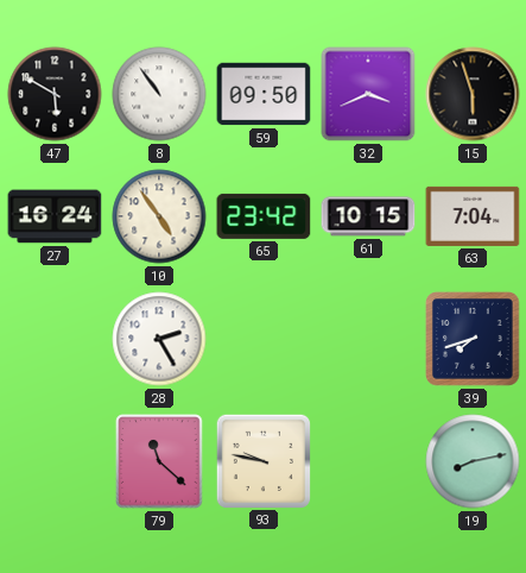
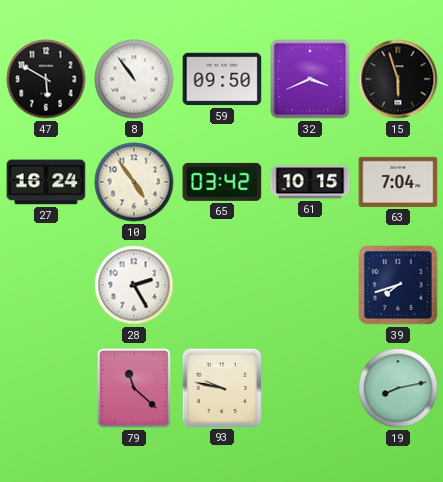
65: 23:42 -> 03:42 (222, 182)
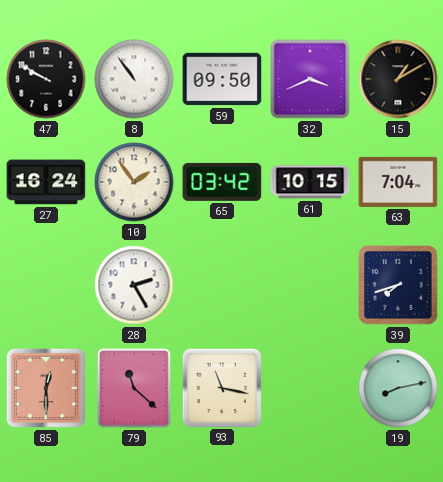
47: 5:50 -> 9:50 (46, 79)
15: 5:57 -> 1:10 (398, 79)
10: 4:54 -> 1:54 (134, 182)
85: none -> 12:30 (46, 388)
93: 9:47 -> 11:17 (221, 387)
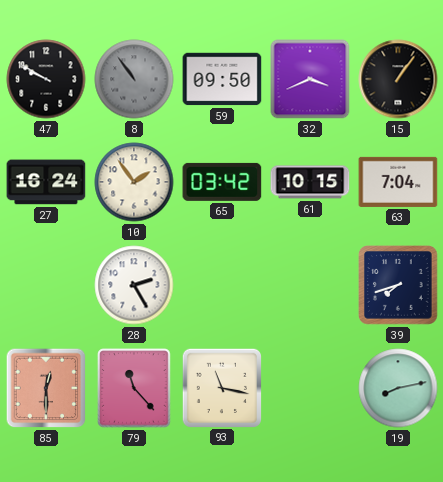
8 dial: white -> grey (134, 79)
15: 1:10 -> 1:06 (398, 79)
79: 11:22 -> 11:23 (134, 388)
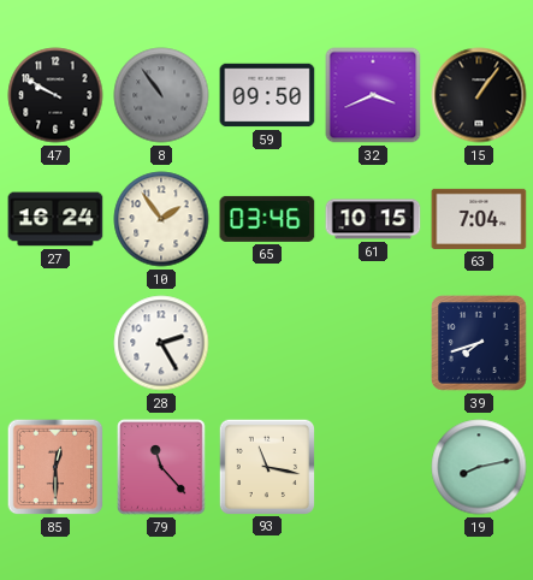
65: 03:42 -> 03:46 (267, 219)
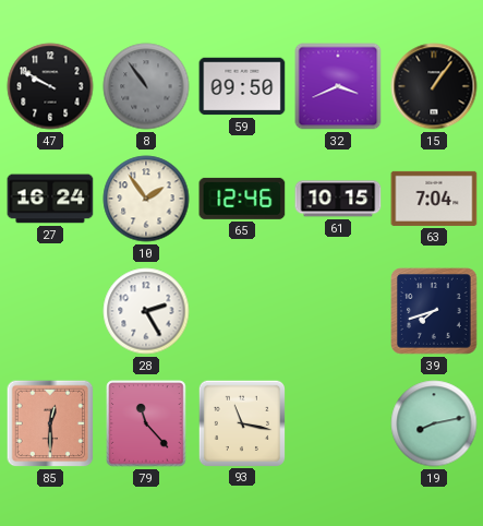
65: 03:46 -> 12:46 (242, 199)
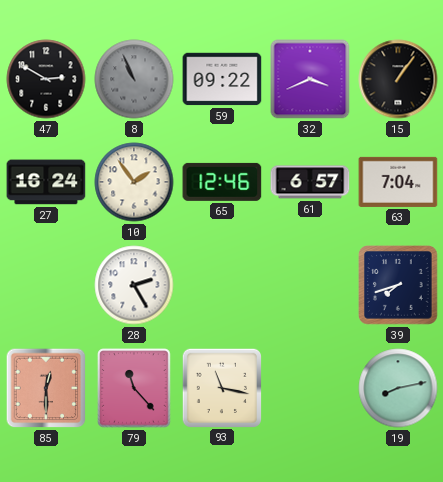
47: 9:50 -> 2:50 (46, 79)
8: 10:54 -> 10:56 (134, 79)
59: 09:50 -> 09:22 (222, 79)
61: 10:15 -> 6:57 (310, 182)
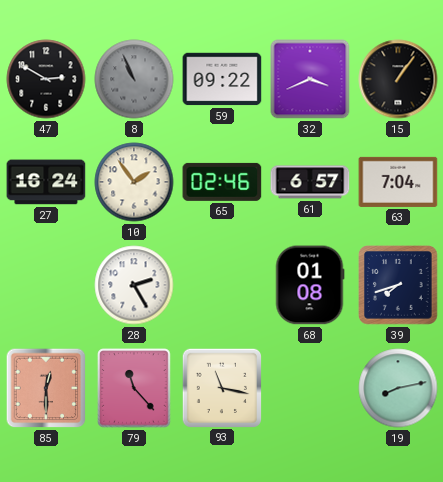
65: 12:46 -> 02:46 (222, 182)
68: none -> 01:08 (310, 285)
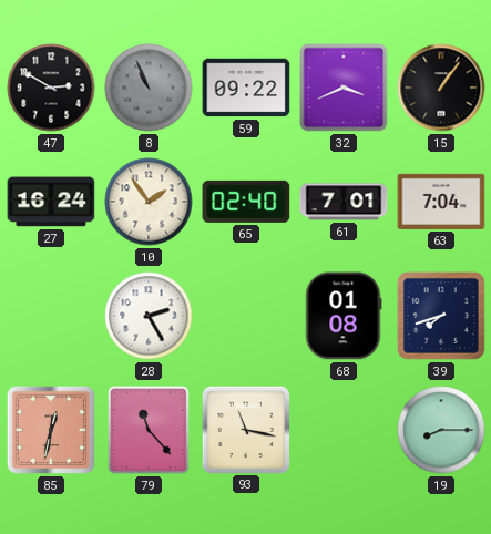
65: 02:46 -> 02:40 (246, 202)
61: 6:57 -> 7:01 (344, 202)
85: 12:30 -> 12:32 (51, 430)
19: 8:13 -> 8:15 (441, 430)
